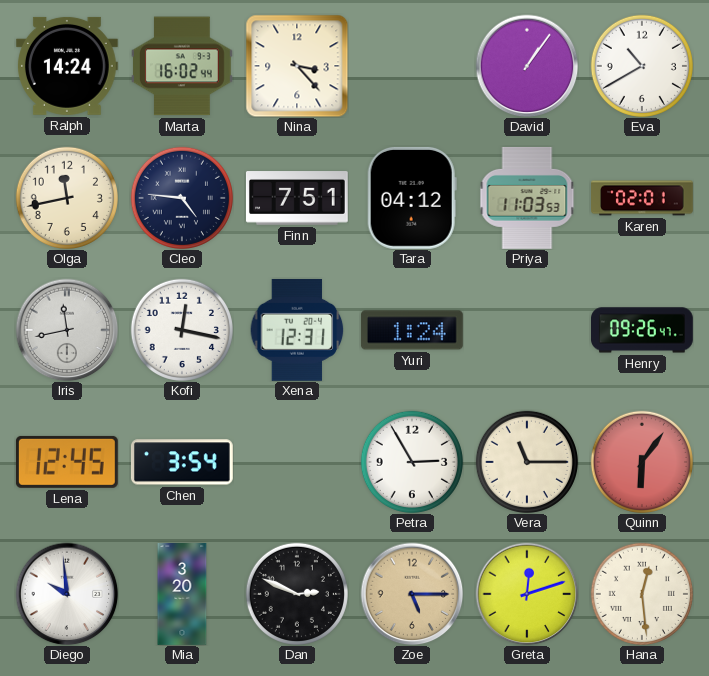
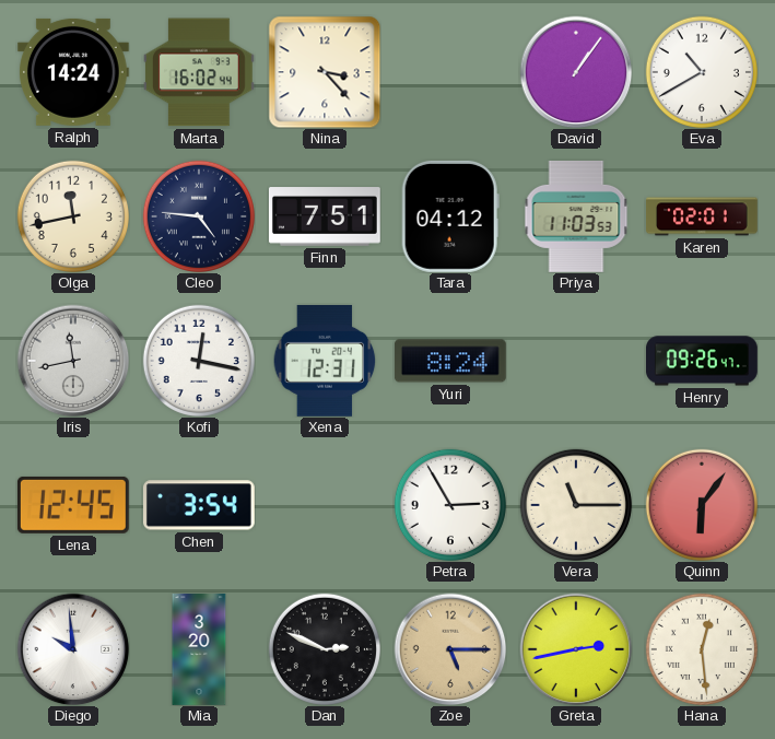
Yuri: 1:24 -> 8:24 (450, 361)
Greta: 12:12 -> 2:43 (576, 649)
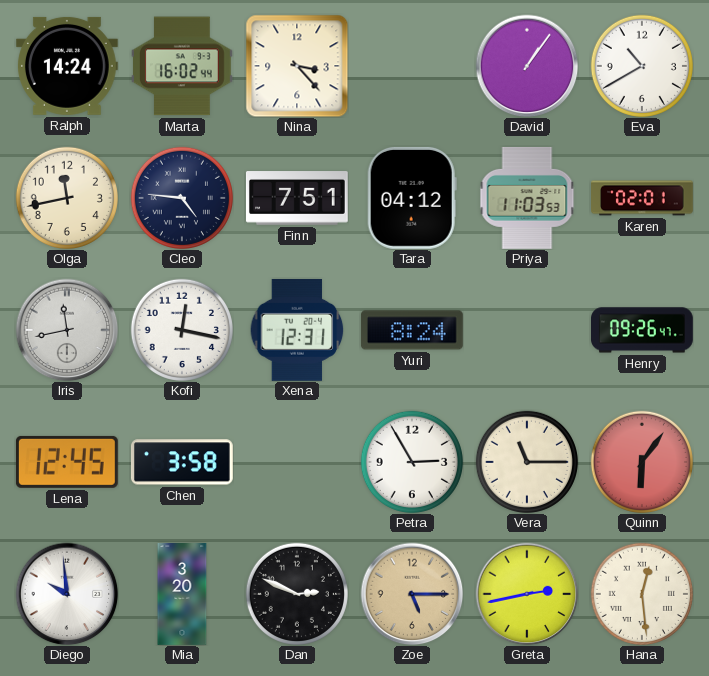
Chen: 3:54 -> 3:58 (182, 462)
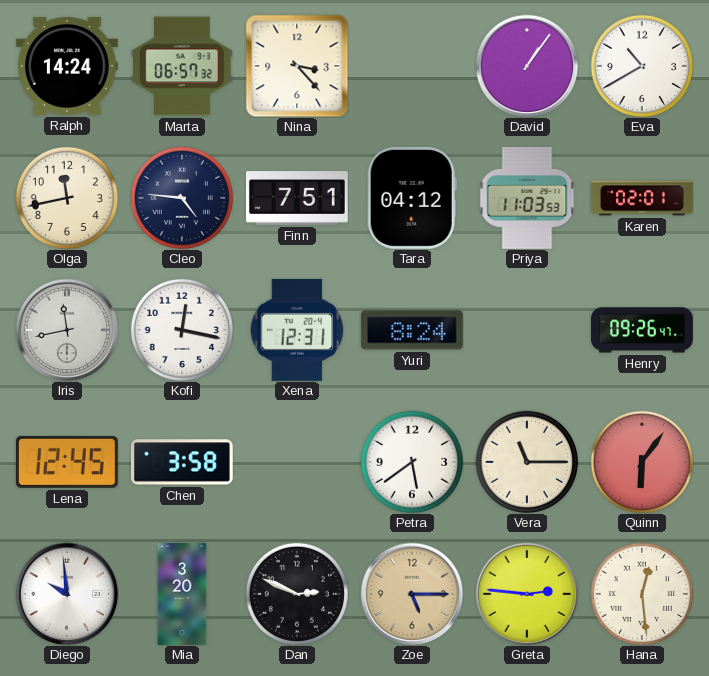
Marta: 16:02 -> 06:57 (182, 66)
Petra: 2:55 -> 5:39 (412, 462)
Greta: 2:43 -> 2:46 (527, 594)
